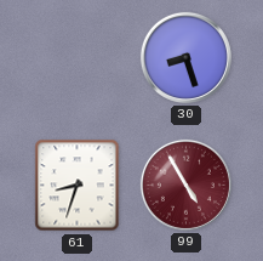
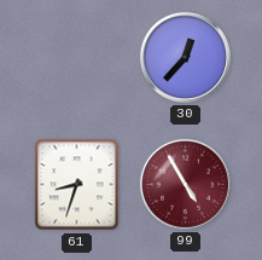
30: 8:27 -> 12:37 (185, 57)
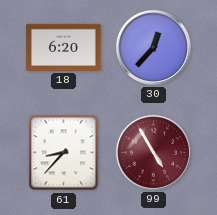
18: none -> 6:20 (64, 47)
61: 8:33 -> 8:37 (64, 153)
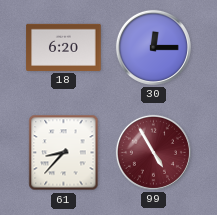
30: 12:37 -> 12:15 (153, 47)
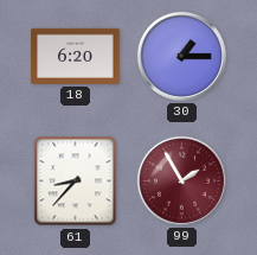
30: 12:15 -> 1:15 (181, 56)
99: 4:55 -> 1:55 (181, 180)
